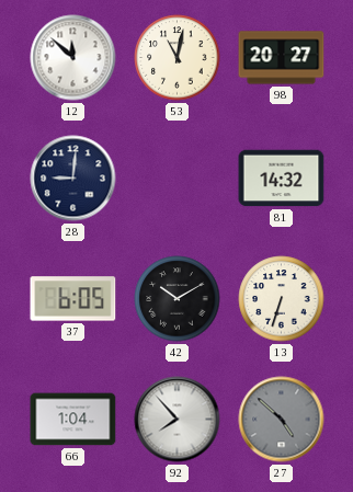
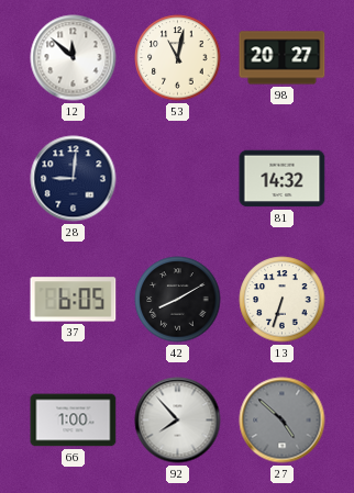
42: 10:10 -> 8:10 (178, 300)
66: 1:04 -> 1:00 (74, 421)
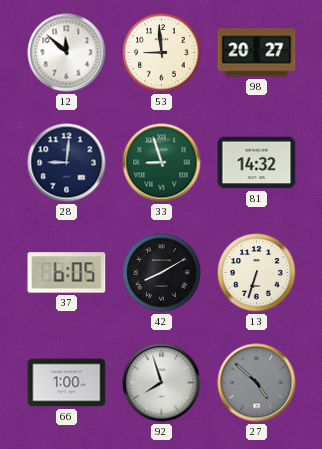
53: 11:02 -> 8:59 (162, 53)
33: none -> 8:57 (162, 163)
92: 7:53 -> 7:57 (162, 383)
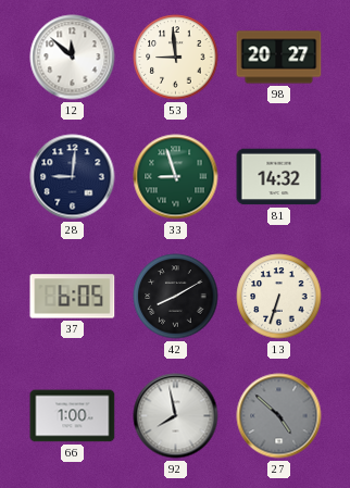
92: 7:57 -> 7:58 (176, 416)
